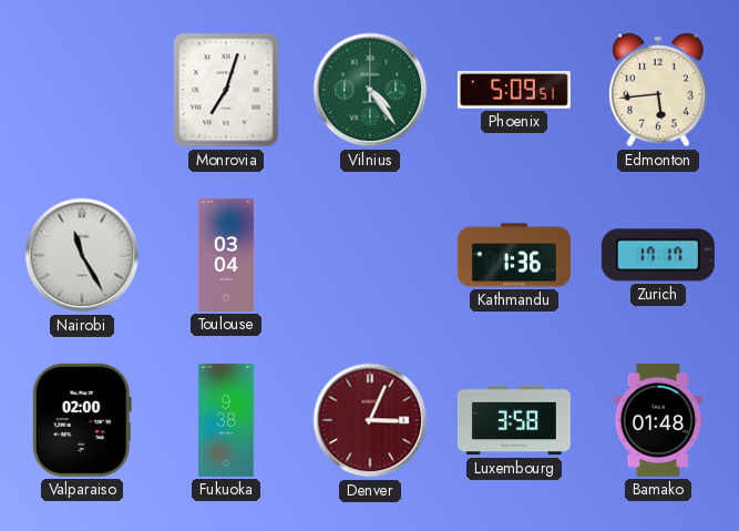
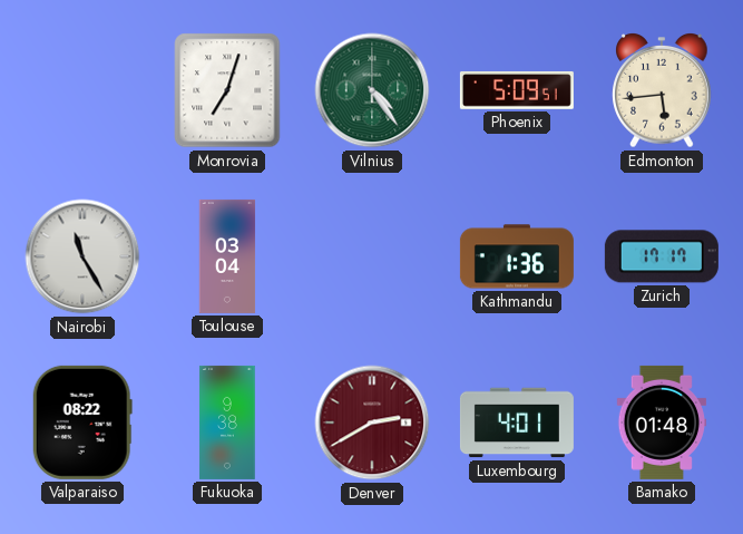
Valparaiso: 02:00 -> 08:22 (82, 423)
Denver: 3:04 -> 2:40 (372, 423)
Luxembourg: 3:58 -> 4:01 (517, 423)
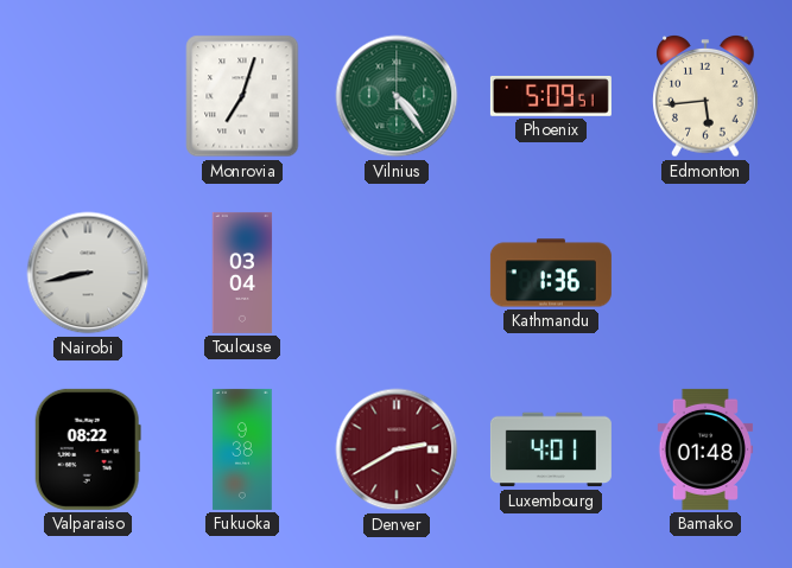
Nairobi: 11:25 -> 8:43 (88, 273)
Zurich: 17:17 -> none (662, 256)
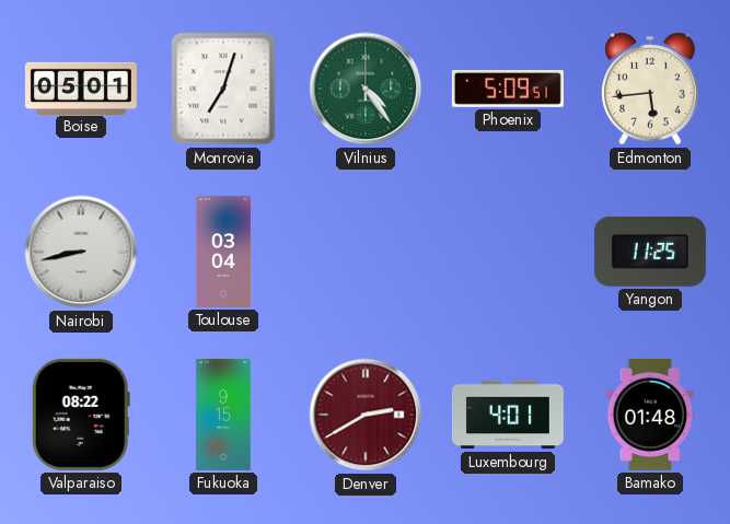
Boise: none -> 05:01 (81, 88)
Kathmandu: 1:36 -> none (551, 273)
Yangon: none -> 11:25 (650, 252)
Fukuoka: 9:38 -> 9:15 (223, 415)
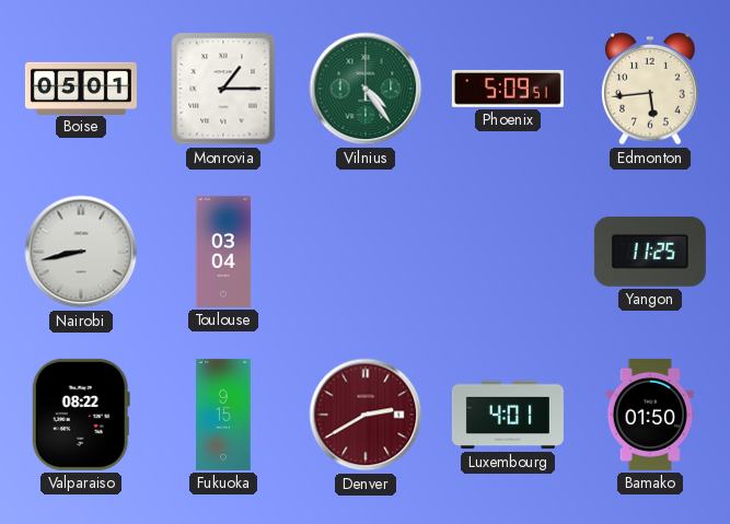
Monrovia: 7:03 -> 1:15 (223, 89)
Bamako: 01:48 -> 01:50 (650, 415)
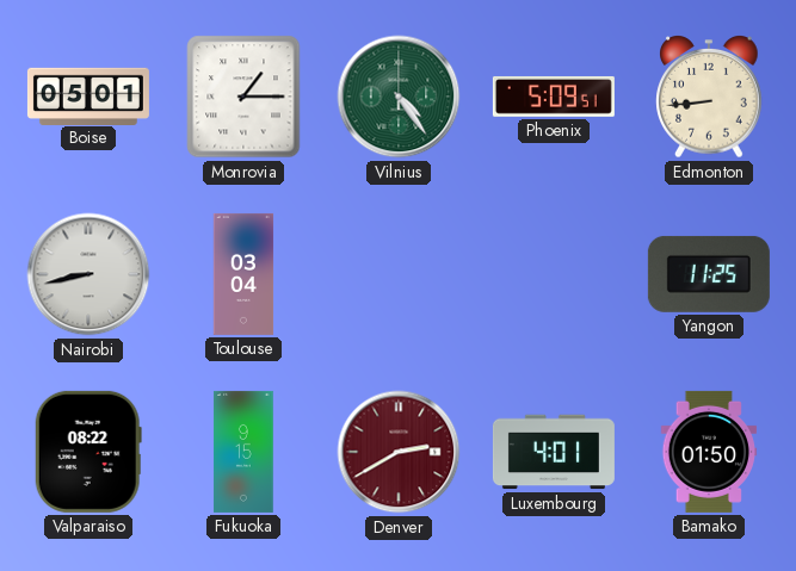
Edmonton: 5:44 -> 8:44 (709, 98)
